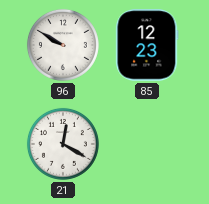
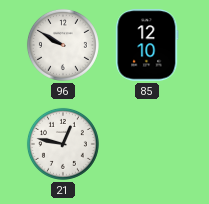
85: 12:23 -> 12:10 (147, 45)
21: 12:20 -> 12:47 (63, 144)
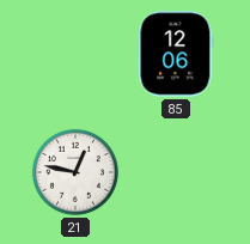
96: 9:50 -> none (63, 45)
85: 12:10 -> 12:06 (176, 54)
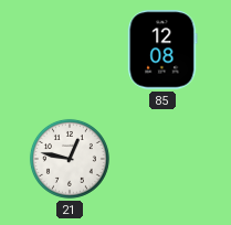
85: 12:06 -> 12:08 (162, 50)
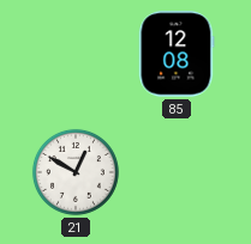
21: 12:47 -> 12:50 (76, 172)
